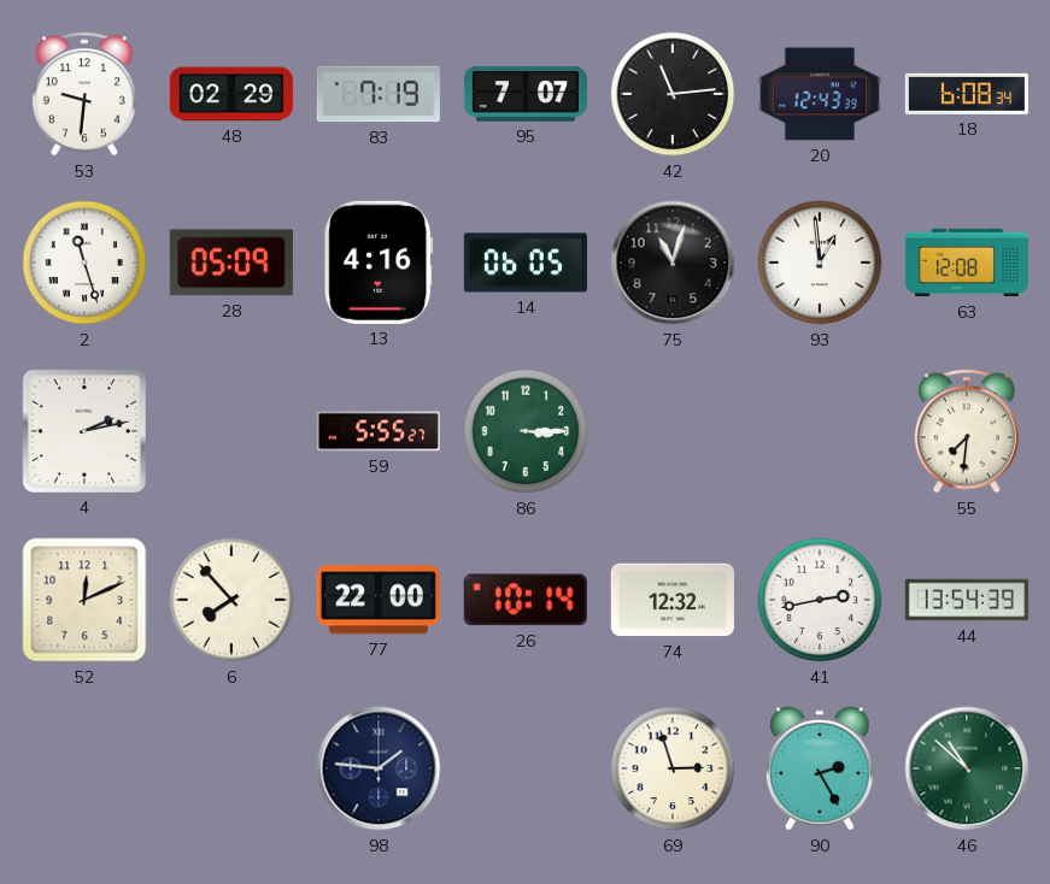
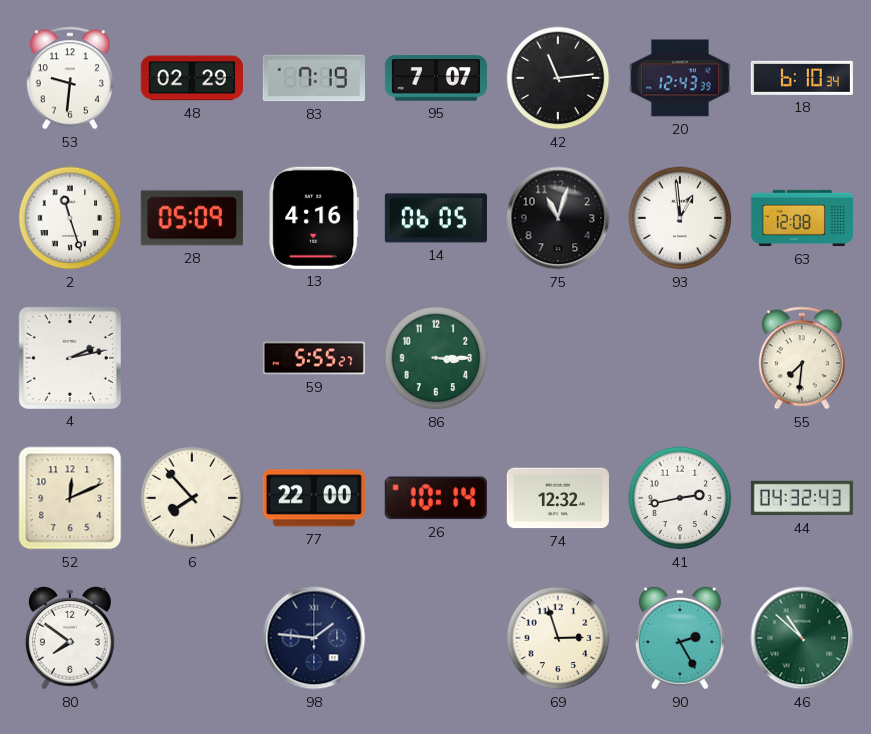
18: 6:08 -> 6:10 (802, 78)
44: 13:54 -> 04:32 (802, 498)
80: none -> 7:51 (70, 638)
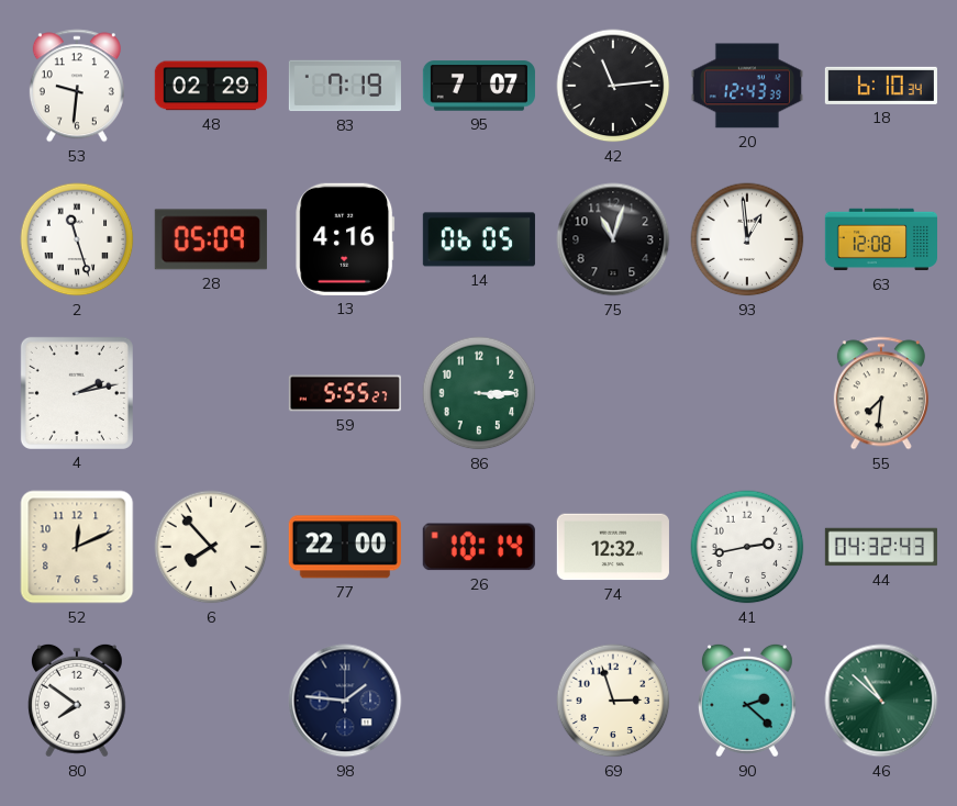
90: 2:25 -> 2:22 (747, 701)
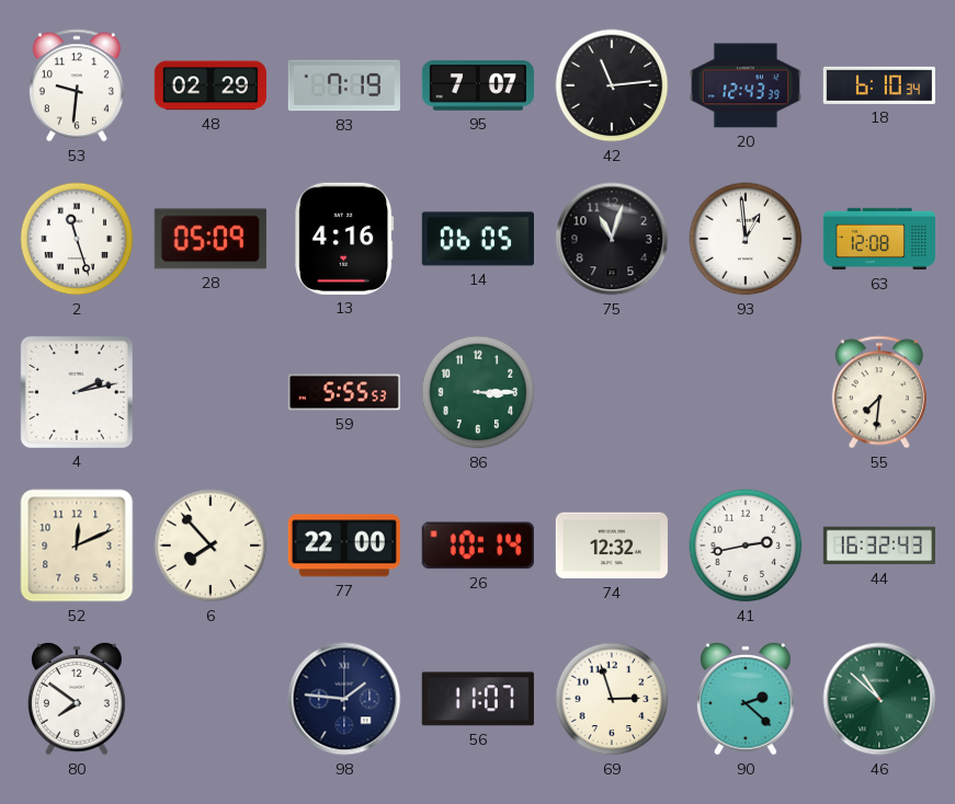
59: 5:55:27 -> 5:55:53 (344, 392)
44: 04:32 -> 16:32 (879, 545)
56: none -> 11:07 (478, 699)
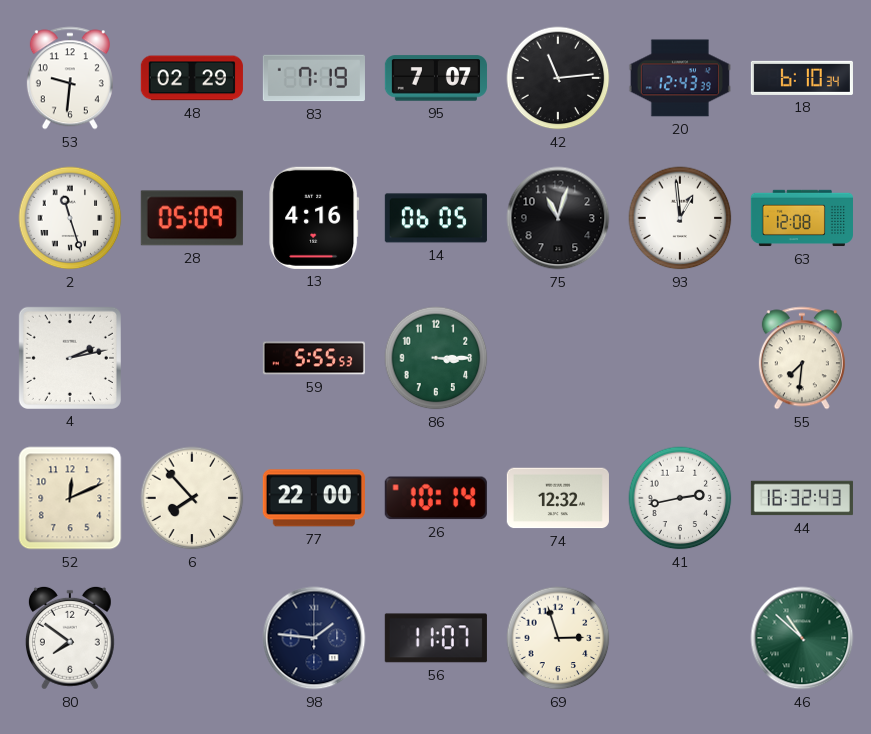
90: 2:22 -> none (746, 699)
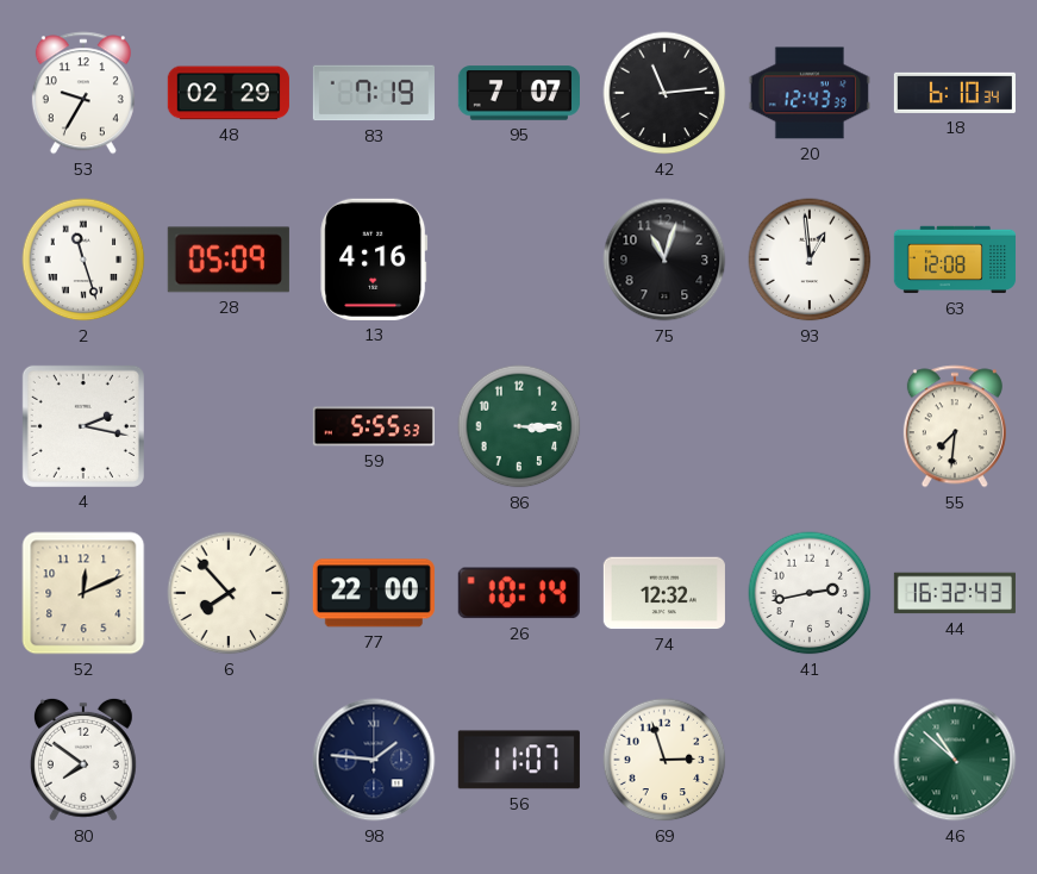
53: 9:31 -> 9:35 (83, 93)
14: 06:05 -> none (436, 218)
4: 2:13 -> 2:17 (83, 426)
